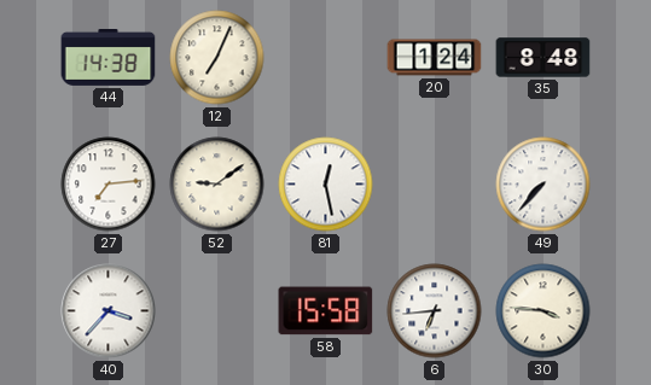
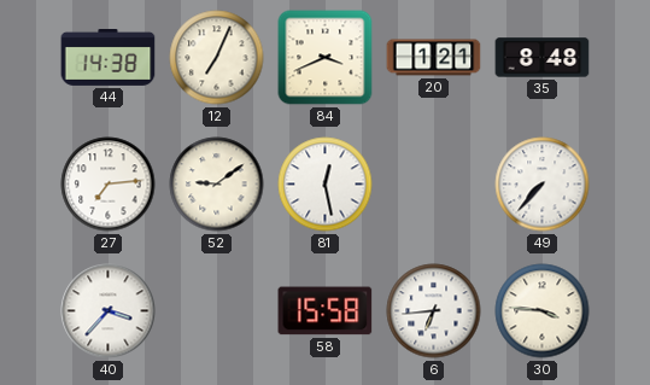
84: none -> 3:41 (326, 58)
20: 1:24 -> 1:21 (434, 58)
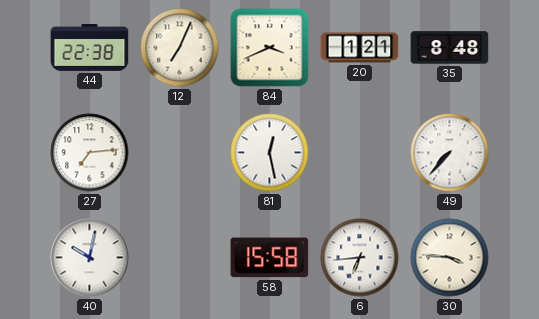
44: 14:38 -> 22:38 (90, 48)
52: 9:09 -> none (217, 185)
40: 3:37 -> 10:02 (90, 258)
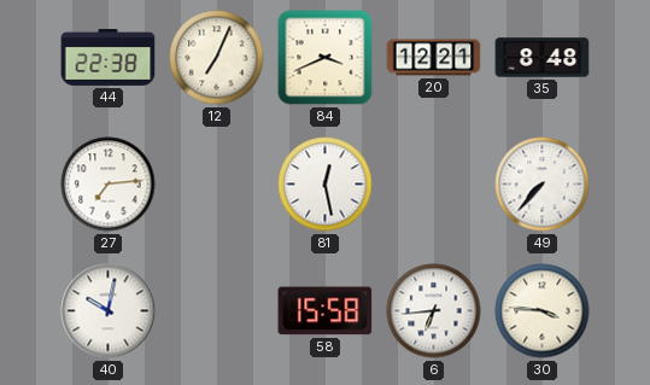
20: 1:21 -> 12:21 (434, 58)
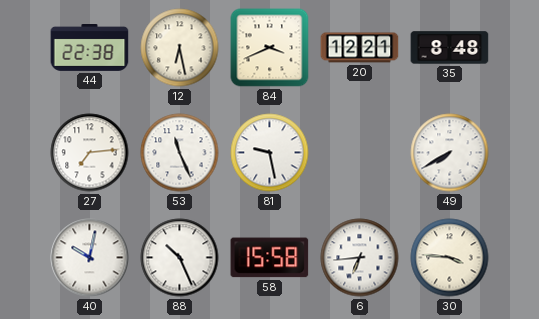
12: 7:04 -> 6:28 (180, 48)
53: none -> 11:26 (180, 153)
81: 12:28 -> 9:28 (270, 153)
49: 7:37 -> 7:40 (450, 153)
88: none -> 10:26 (180, 258)
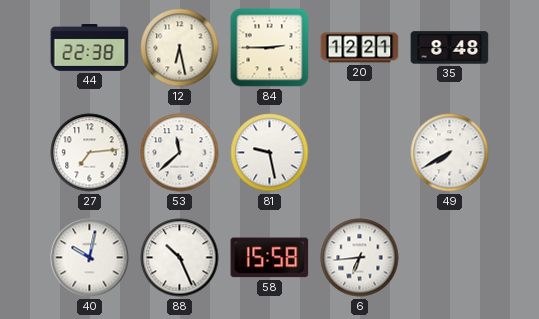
84: 3:41 -> 2:45 (270, 48)
53: 11:26 -> 11:38 (180, 153)
30: 3:46 -> none (450, 258)
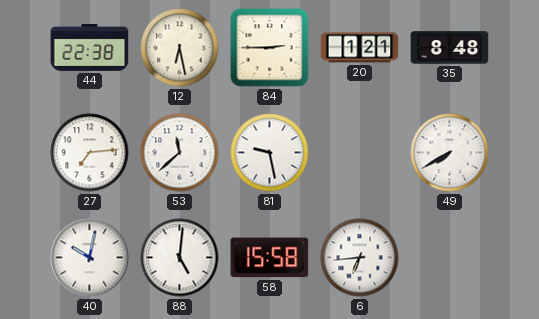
20: 12:21 -> 1:21 (360, 48)
88: 10:26 -> 5:01 (180, 258)
